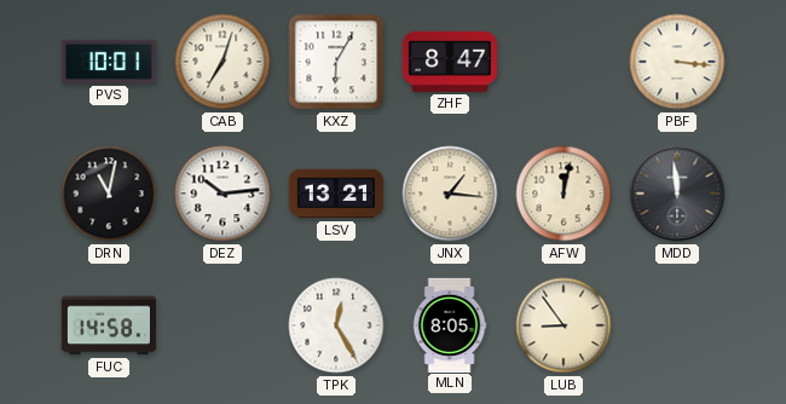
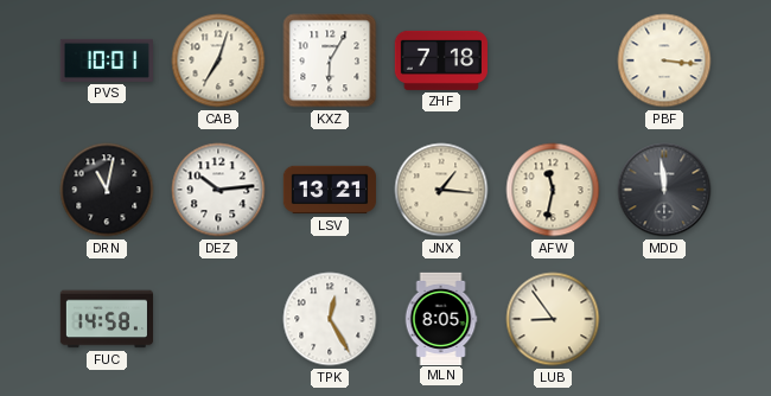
ZHF: 8:47 -> 7:18 (441, 60)
AFW: 12:02 -> 11:32 (553, 190)
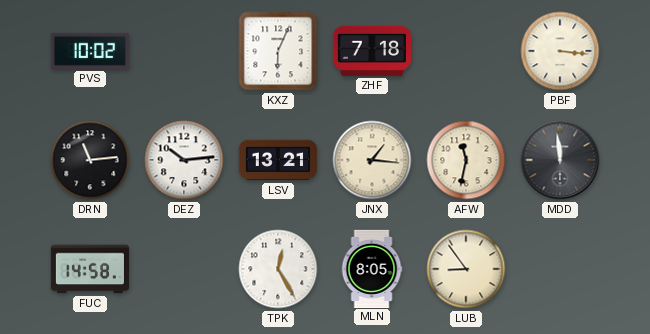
PVS: 10:01 -> 10:02 (89, 51)
CAB: 7:03 -> none (218, 60)
KXZ: 6:05 -> 6:04 (278, 51)
DRN: 11:02 -> 11:14 (90, 160)
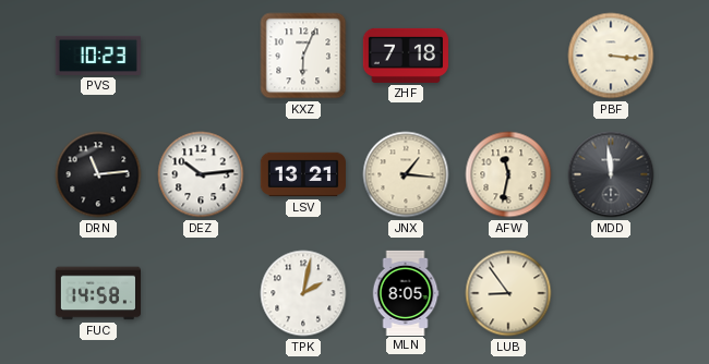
PVS: 10:02 -> 10:23 (97, 56)
TPK: 12:25 -> 2:02 (303, 293)
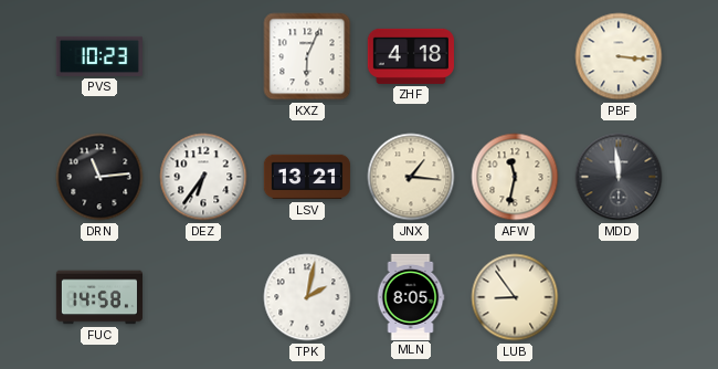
ZHF: 7:18 -> 4:18 (411, 56)
DEZ: 10:14 -> 6:36 (203, 177)
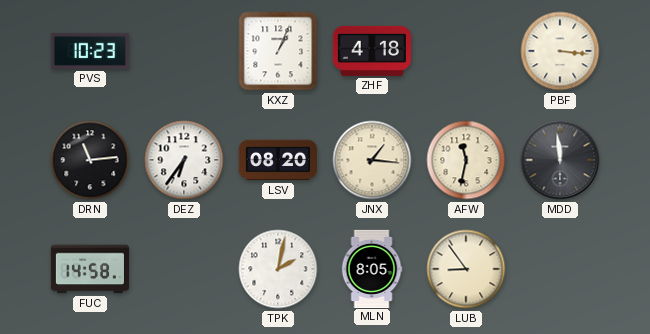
KXZ: 6:04 -> 1:04 (278, 51)
LSV: 13:21 -> 08:20 (277, 160)
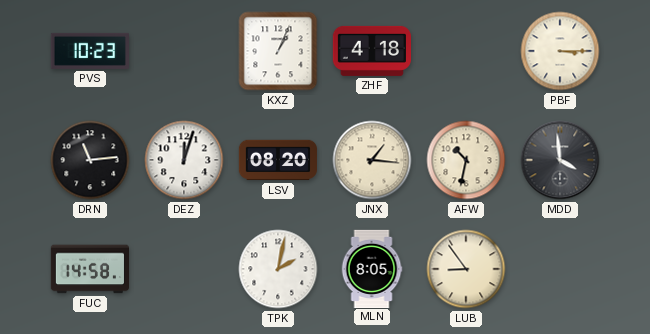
PBF: 3:16 -> 3:15 (560, 51)
DEZ: 6:36 -> 12:03 (184, 160)
AFW: 11:32 -> 10:32 (466, 160)
MDD: 11:59 -> 3:59 (560, 160)
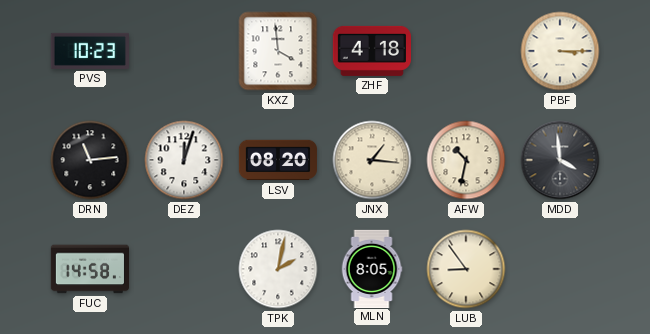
KXZ: 1:04 -> 3:59 (278, 51)
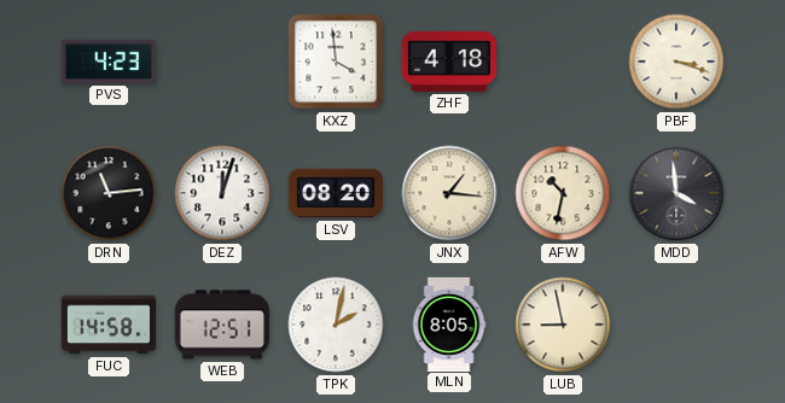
PVS: 10:23 -> 4:23 (107, 62)
PBF: 3:15 -> 3:18 (676, 62)
WEB: none -> 12:51 (222, 325)
LUB: 8:54 -> 8:58 (563, 325)
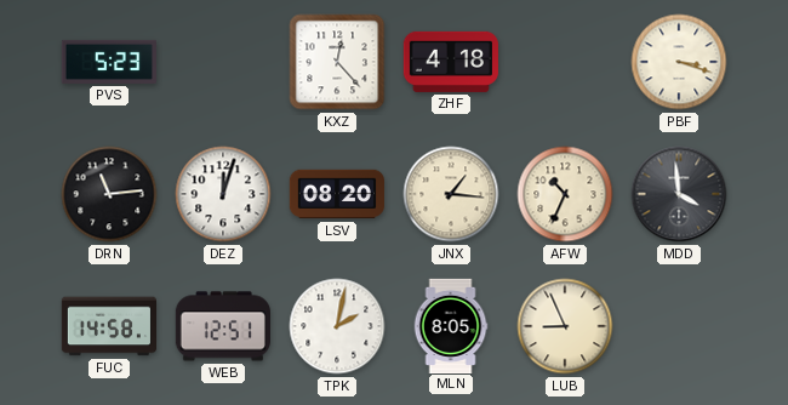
PVS: 4:23 -> 5:23 (108, 62)
KXZ: 3:59 -> 12:23 (337, 62)
AFW: 10:32 -> 10:34 (565, 194)
LUB: 8:58 -> 8:56 (565, 326)
